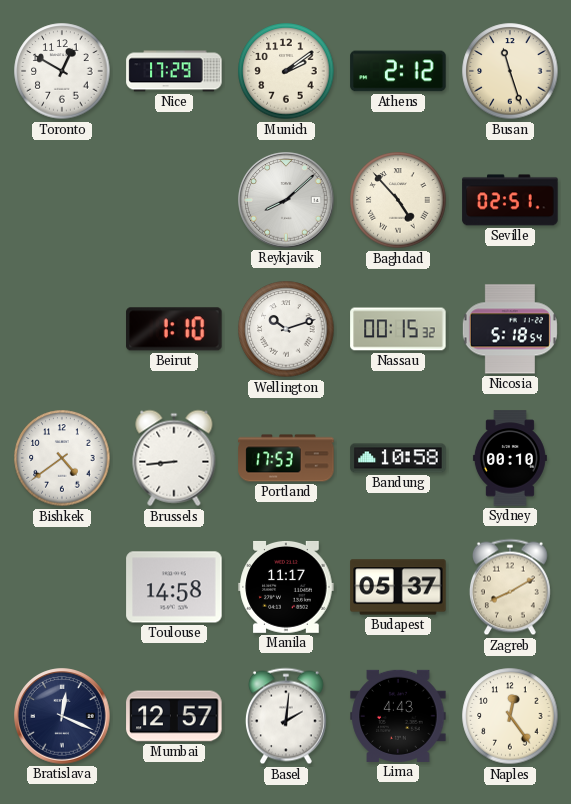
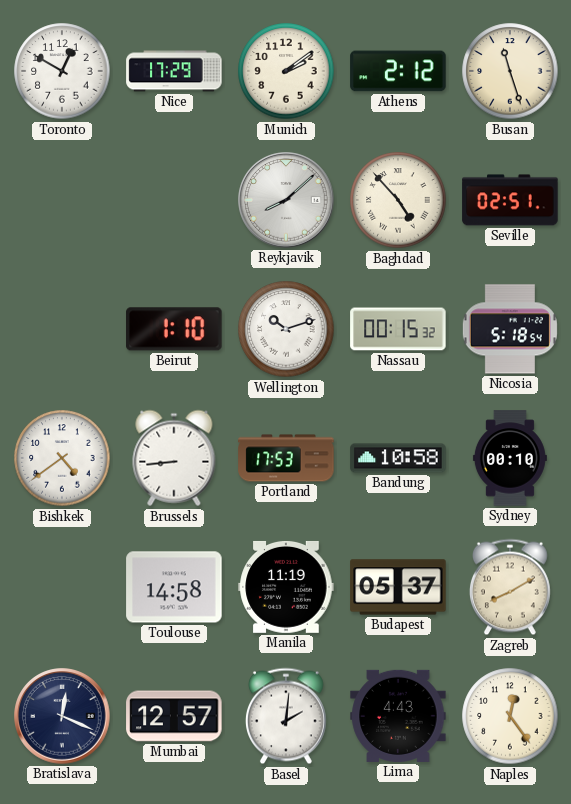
Manila: 11:17 -> 11:19 (286, 587)
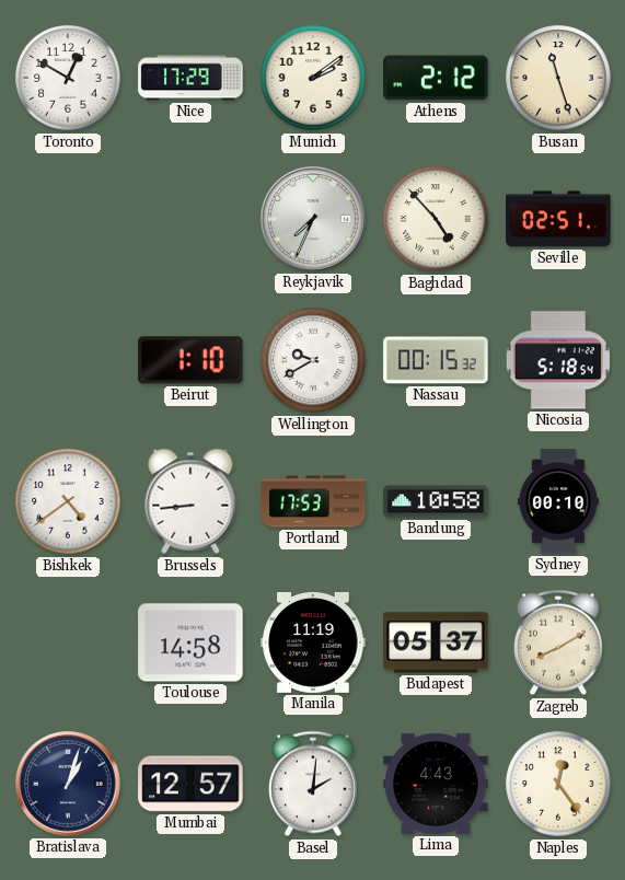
Reykjavik: 8:08 -> 7:34 (313, 219)
Wellington: 10:12 -> 9:40 (313, 360)
Bratislava: 12:19 -> 1:03 (68, 784)
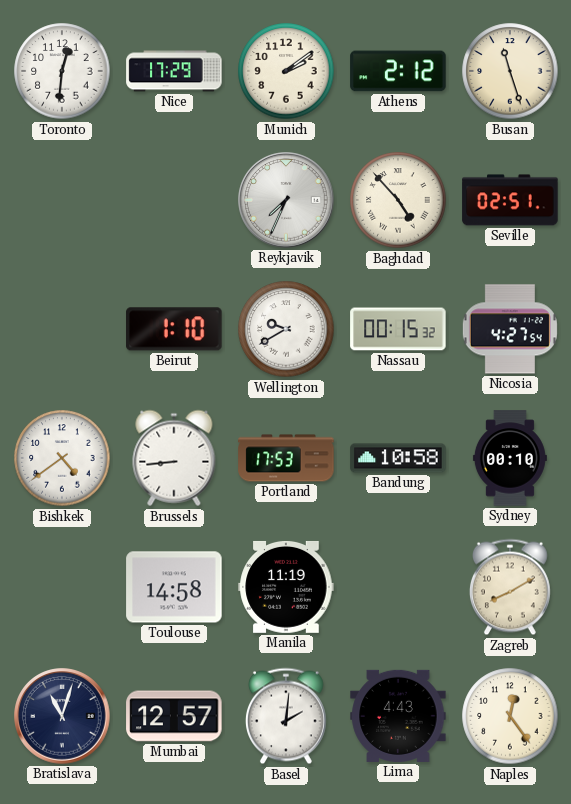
Toronto: 12:50 -> 12:31 (62, 71)
Nicosia: 5:18 -> 4:27 (510, 329)
Budapest: 05:37 -> none (436, 642)
Bratislava: 1:03 -> 11:03 (62, 716)
